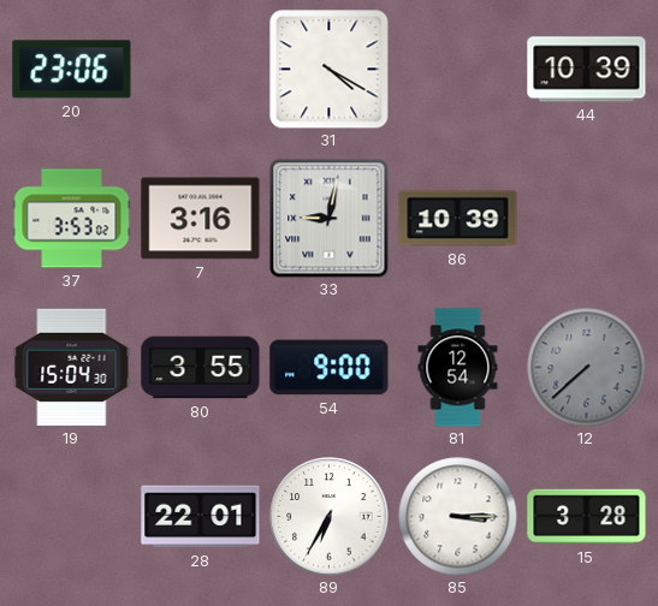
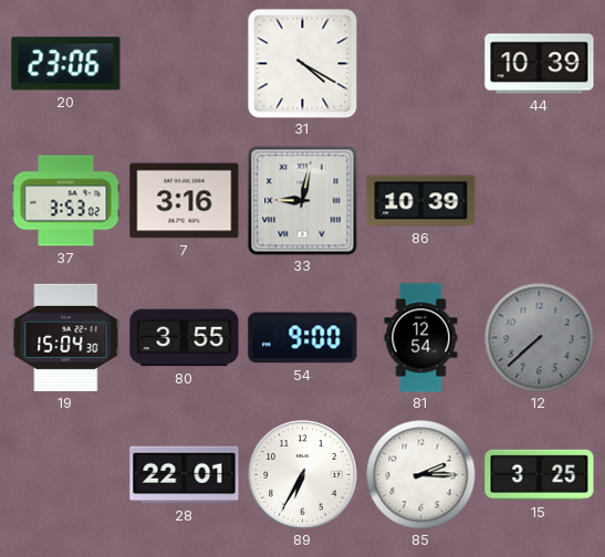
85: 3:15 -> 2:15 (421, 475)
15: 3:28 -> 3:25 (540, 475)
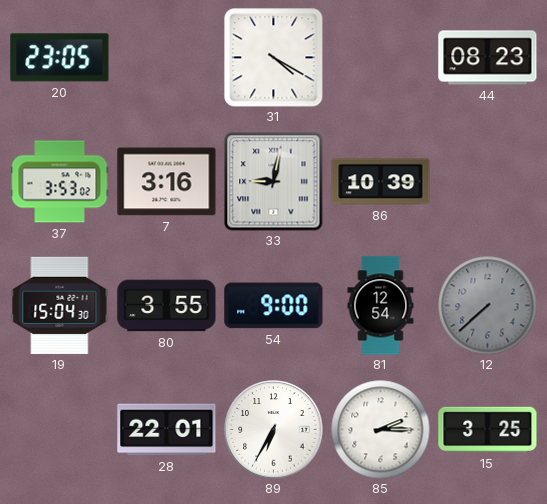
20: 23:06 -> 23:05 (60, 58)
44: 10:39 -> 08:23 (488, 58)
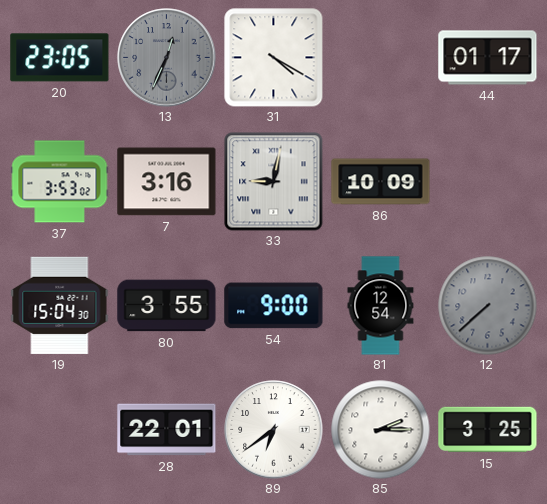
13: none -> 12:34 (167, 58)
44: 08:23 -> 01:17 (488, 58)
86: 10:39 -> 10:09 (381, 182)
89: 6:35 -> 6:39 (274, 430)
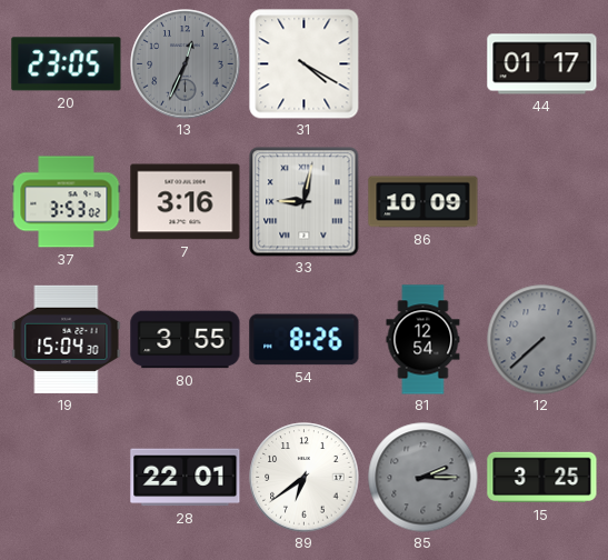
54: 9:00 -> 8:26 (305, 340)
85 dial: white -> grey (423, 478)
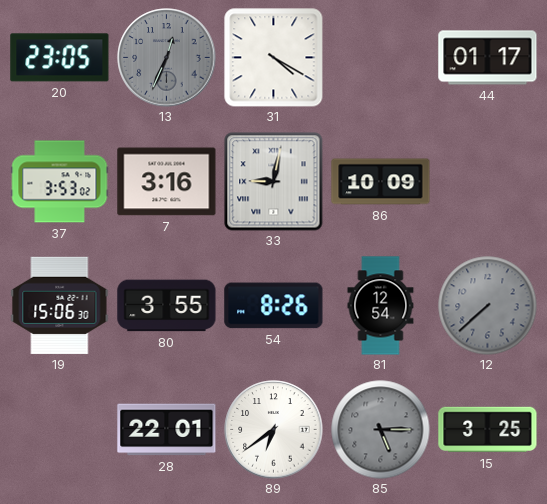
19: 15:04 -> 15:06 (60, 305)
85: 2:15 -> 5:15 (381, 430)
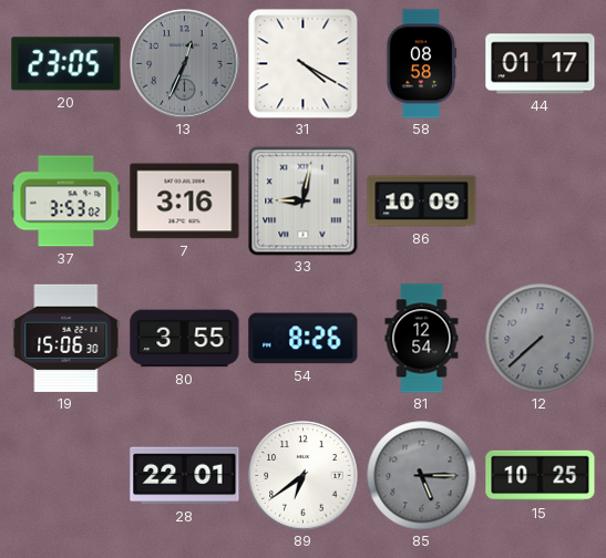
58: none -> 08:58 (421, 64)
15: 3:25 -> 10:25 (541, 476)
